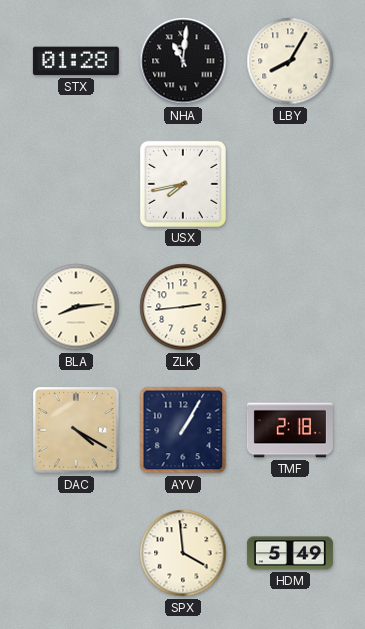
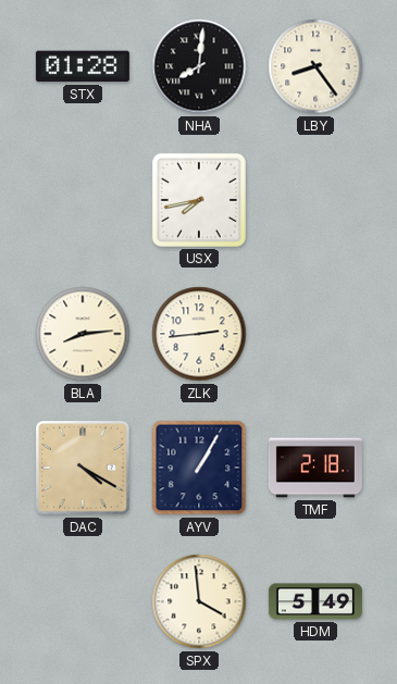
NHA: 11:01 -> 8:01 (199, 66)
LBY: 8:05 -> 8:24 (315, 66)
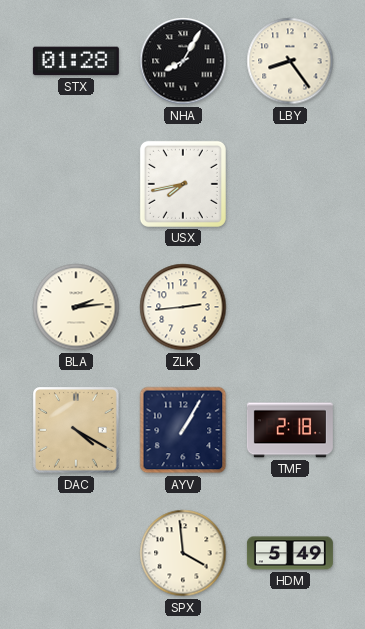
NHA: 8:01 -> 8:05 (183, 61)
BLA: 8:14 -> 2:14 (76, 307)
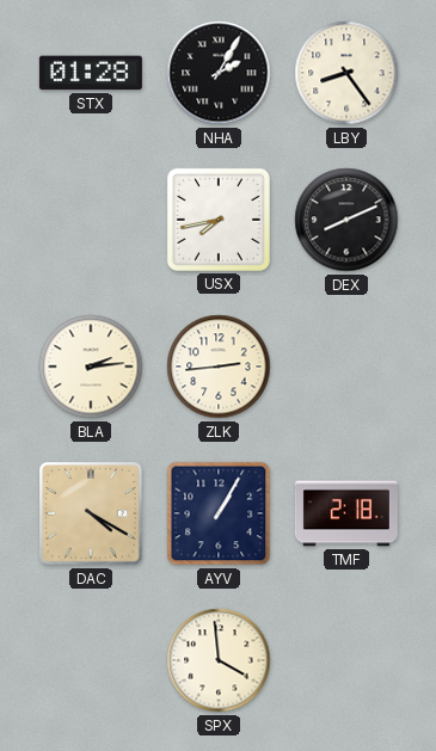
NHA: 8:05 -> 2:05 (219, 73)
DEX: none -> 8:11 (346, 220)
HDM: 5:49 -> none (290, 553)
